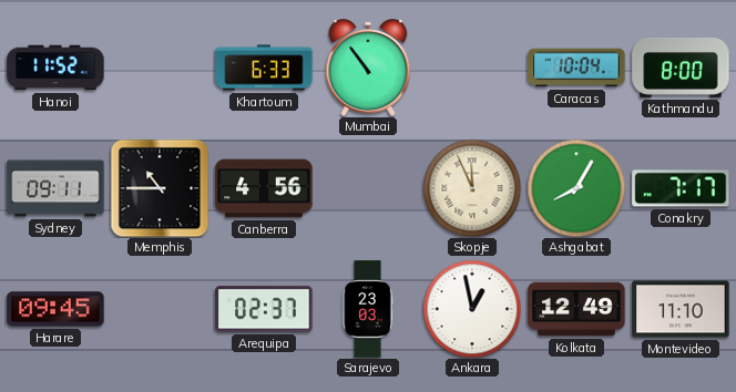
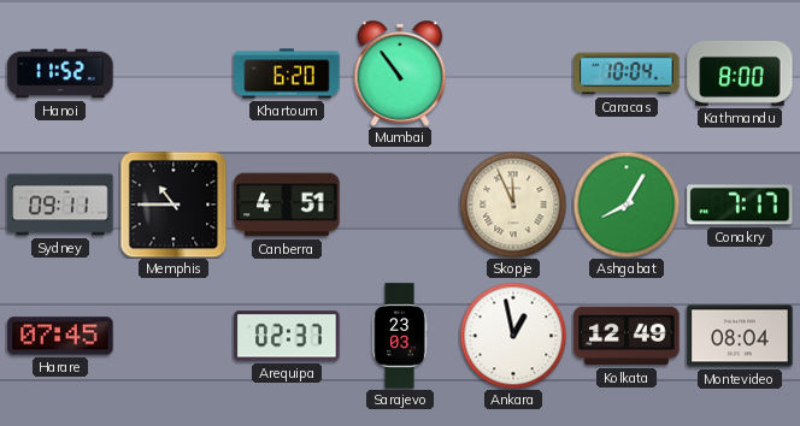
Khartoum: 6:33 -> 6:20 (287, 73)
Canberra: 4:56 -> 4:51 (287, 205)
Harare: 09:45 -> 07:45 (60, 336)
Montevideo: 11:10 -> 08:04 (740, 336)
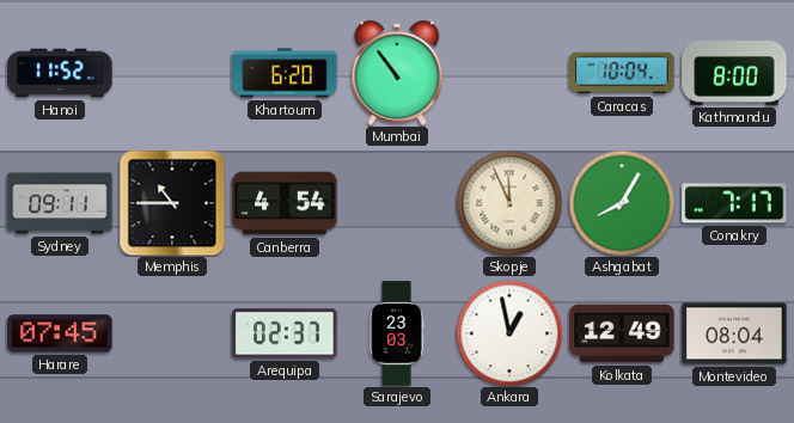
Canberra: 4:51 -> 4:54 (285, 203)
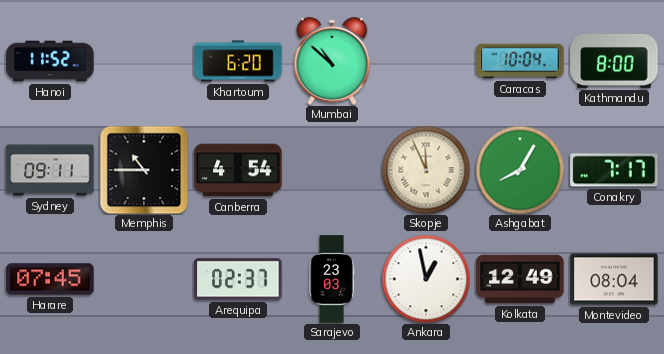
Mumbai: 10:54 -> 10:52 (332, 61)
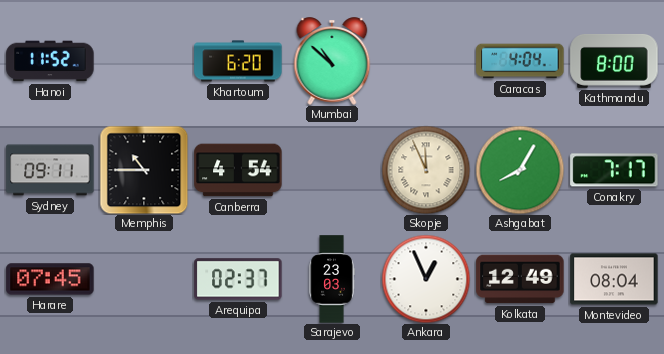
Caracas: 10:04 -> 4:04 (520, 61)
Ankara: 12:58 -> 12:56 (426, 279)
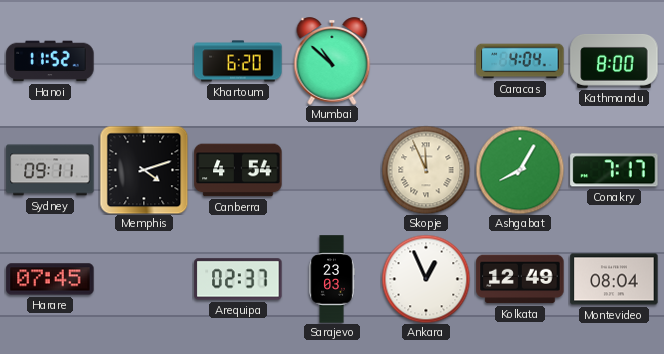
Memphis: 10:45 -> 4:12 (144, 170)
